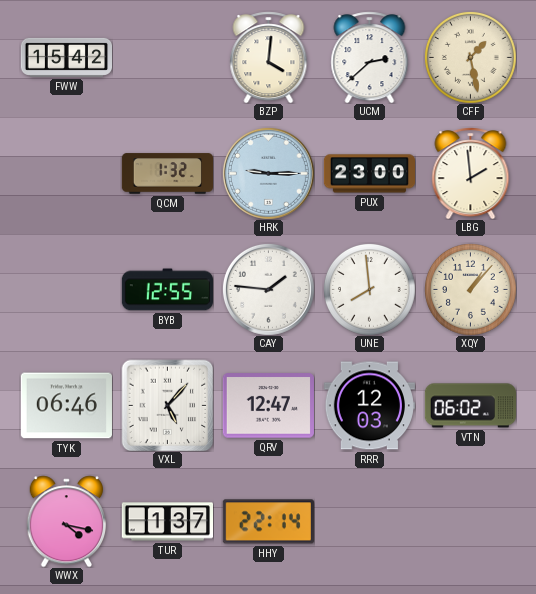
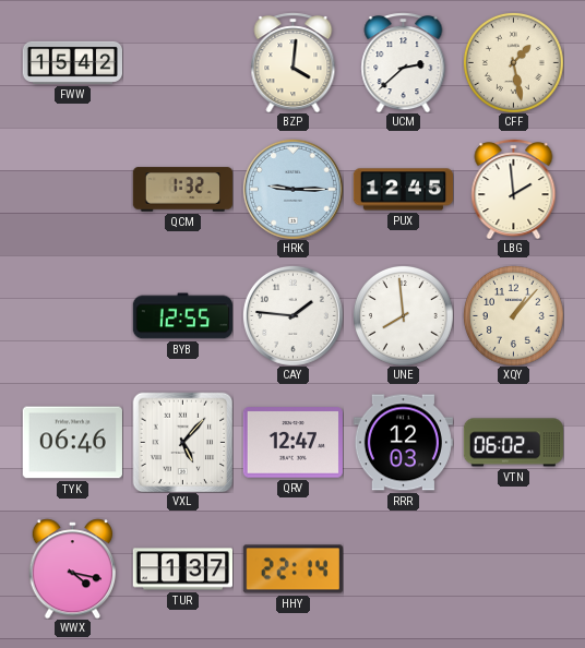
PUX: 23:00 -> 12:45 (403, 190)
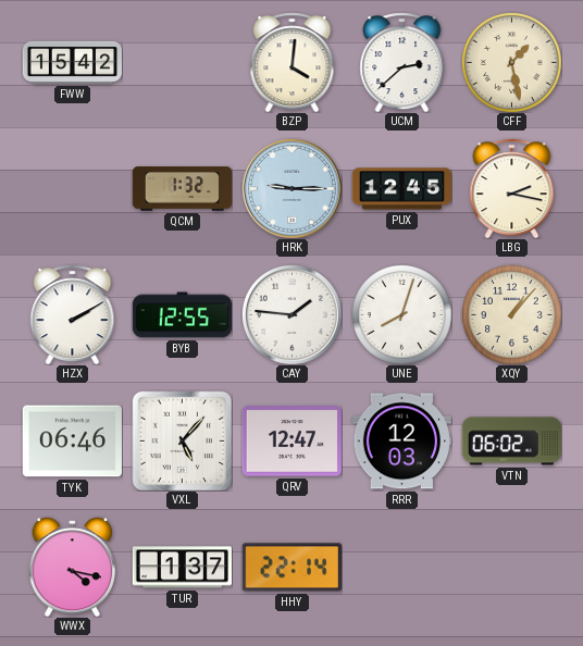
LBG: 1:59 -> 2:17 (512, 188)
HZX: none -> 2:10 (73, 314)
UNE: 7:59 -> 8:03 (401, 314)
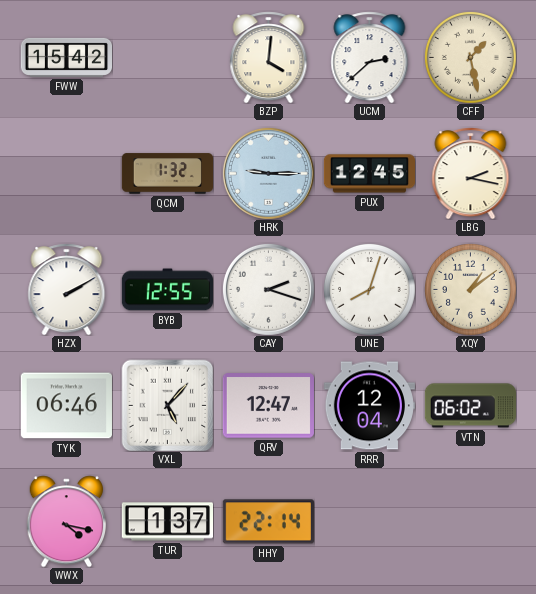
CAY: 1:46 -> 2:18 (268, 289)
XQY: 1:07 -> 1:09 (470, 289)
RRR: 12:03 -> 12:04 (369, 406)
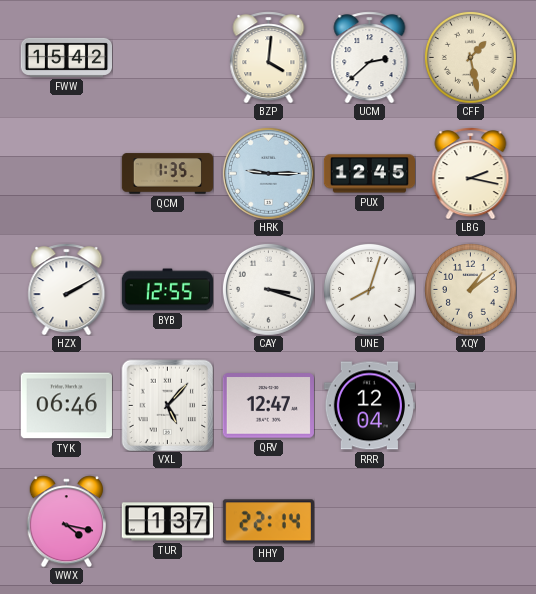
QCM: 1:32 -> 1:35 (167, 174)
CAY: 2:18 -> 3:18 (268, 289)
VTN: 06:02 -> none (470, 406)
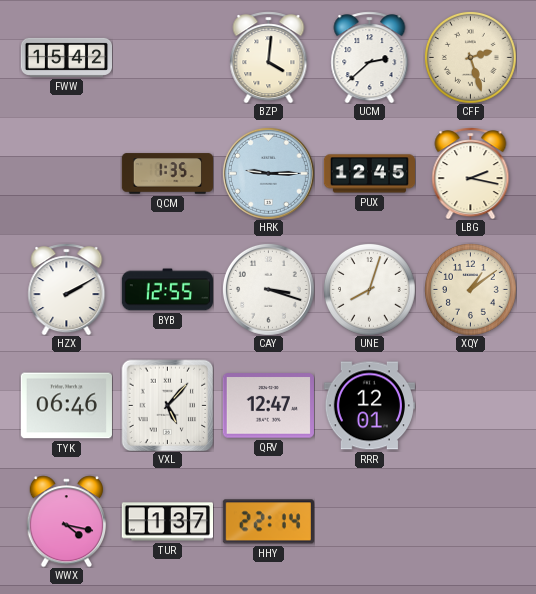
CFF: 1:28 -> 2:27 (470, 57)
RRR: 12:04 -> 12:01 (369, 406)
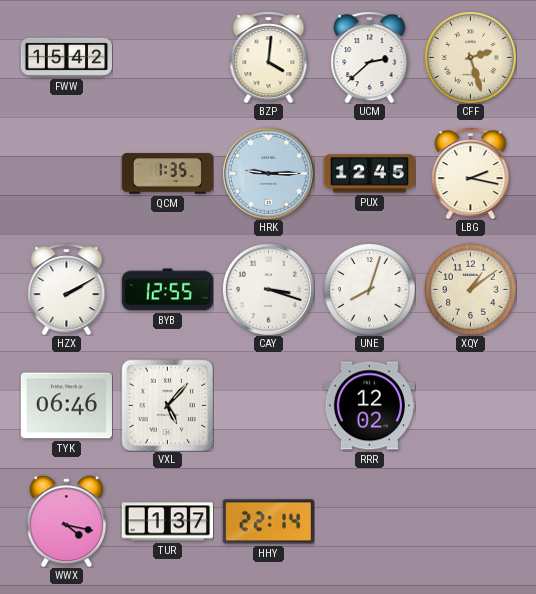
QRV: 12:47 -> none (268, 406)
RRR: 12:01 -> 12:02 (369, 406)
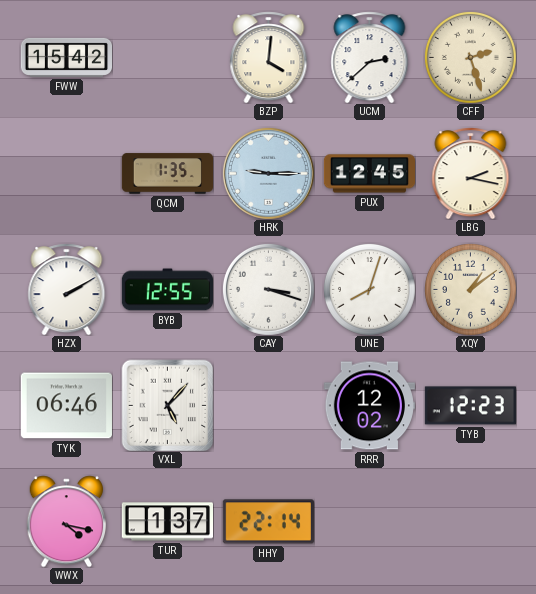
TYB: none -> 12:23 (470, 406)
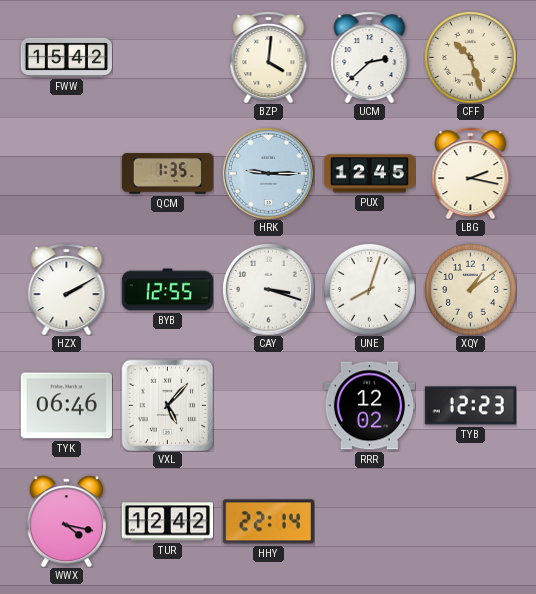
CFF: 2:27 -> 10:27 (470, 57)
TUR: 1:37 -> 12:42 (167, 522)
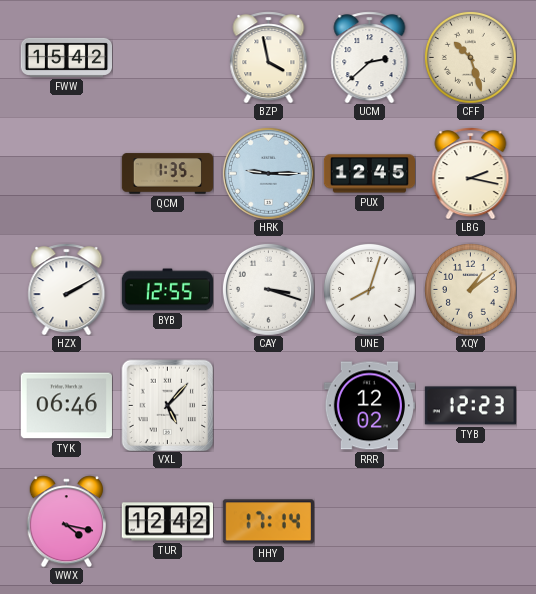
BZP: 4:01 -> 3:58 (269, 57)
HHY: 22:14 -> 17:14 (268, 522)
